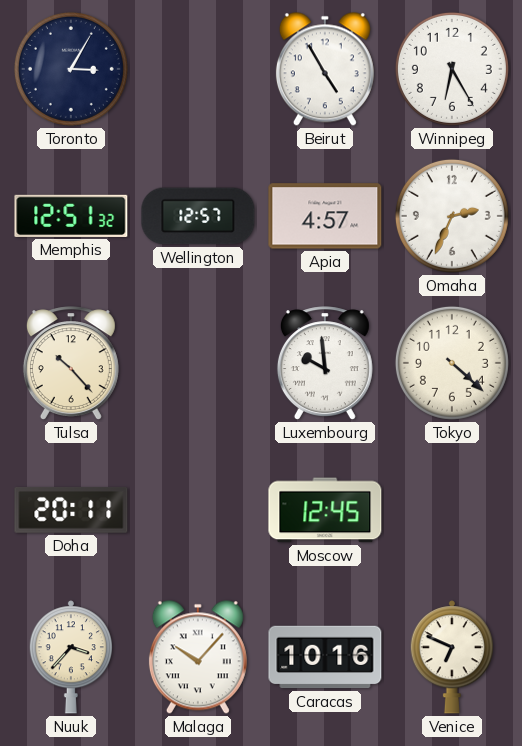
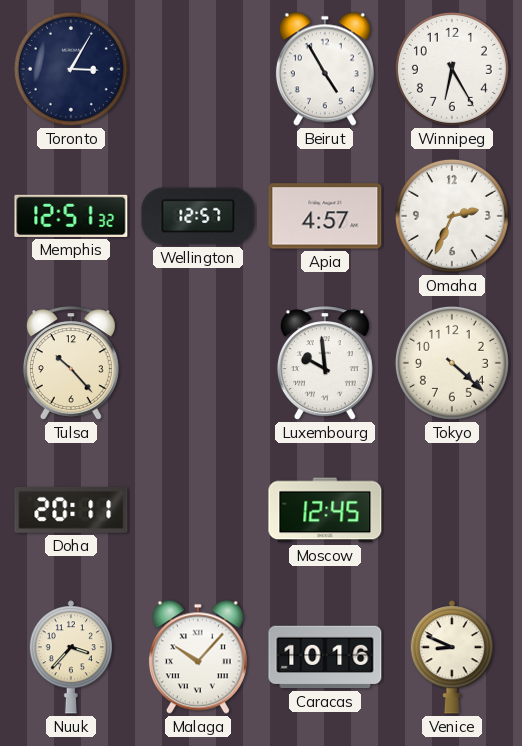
Venice: 6:49 -> 8:49 (451, 657)
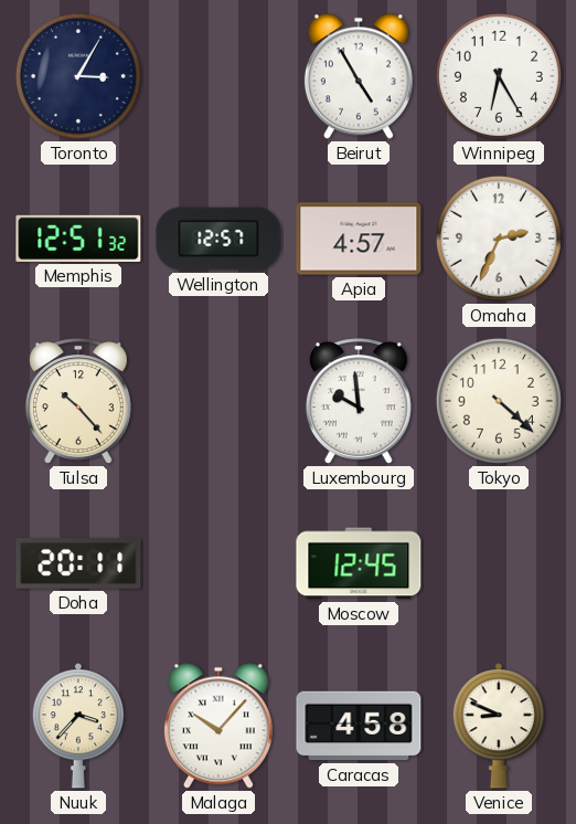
Caracas: 10:16 -> 4:58 (359, 726)
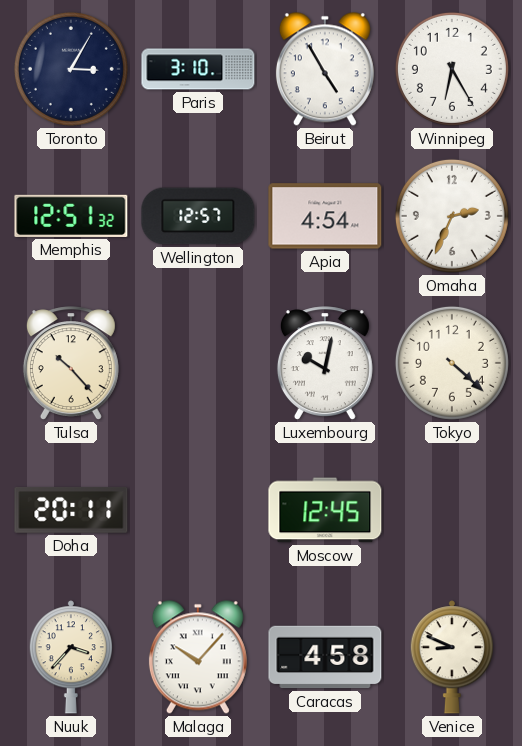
Paris: none -> 3:10 (198, 69)
Apia: 4:57 -> 4:54 (325, 216)
Luxembourg: 9:59 -> 10:02 (325, 363)
